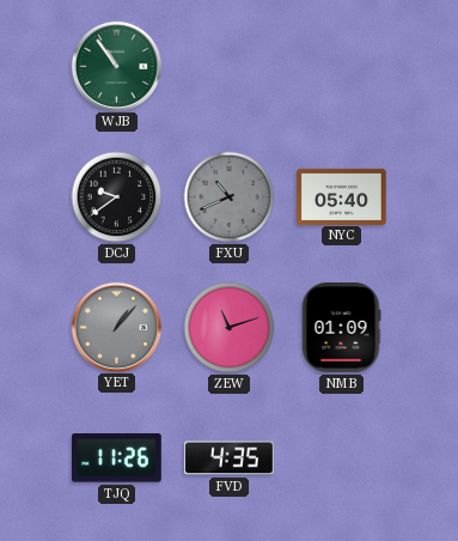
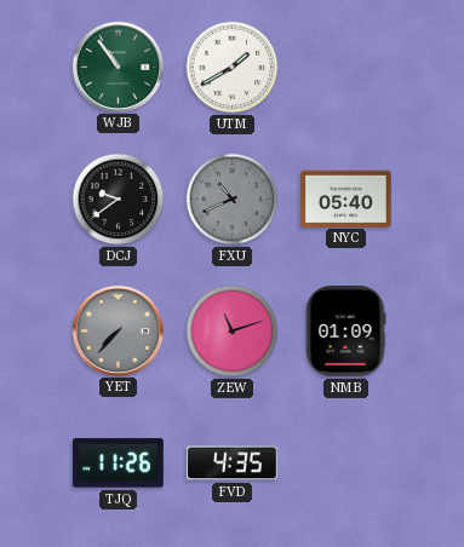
UTM: none -> 1:40 (233, 68)
YET: 1:07 -> 7:37 (118, 330)
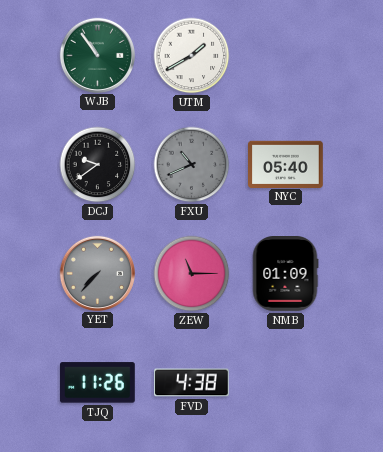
ZEW: 11:12 -> 11:15 (192, 274)
FVD: 4:35 -> 4:38 (192, 383)
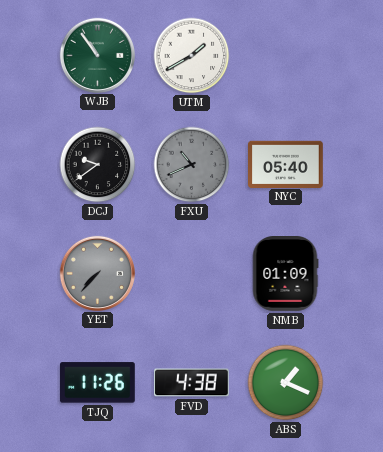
ZEW: 11:15 -> none (192, 274)
ABS: none -> 1:19 (286, 383)
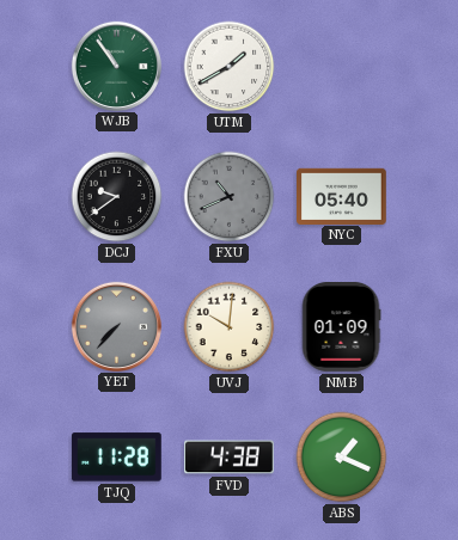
UVJ: none -> 10:01 (230, 327)
TJQ: 11:26 -> 11:28 (116, 458)
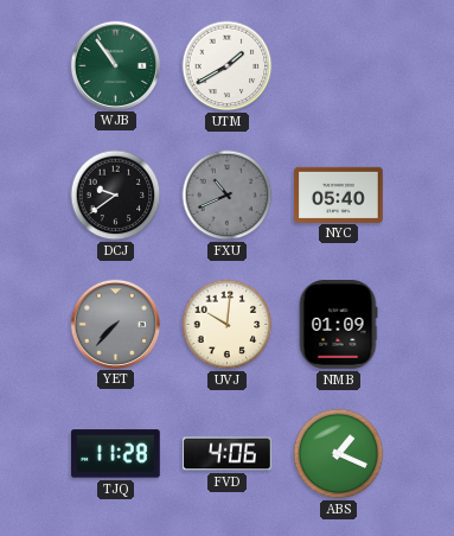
FVD: 4:38 -> 4:06 (228, 454)
